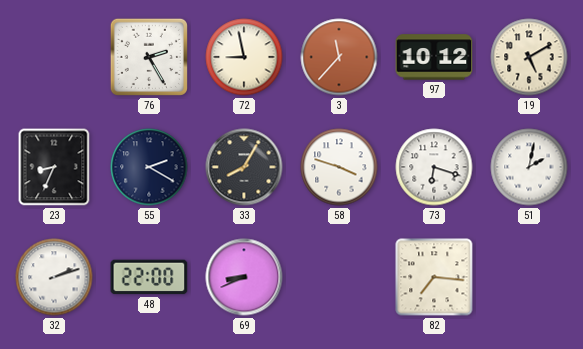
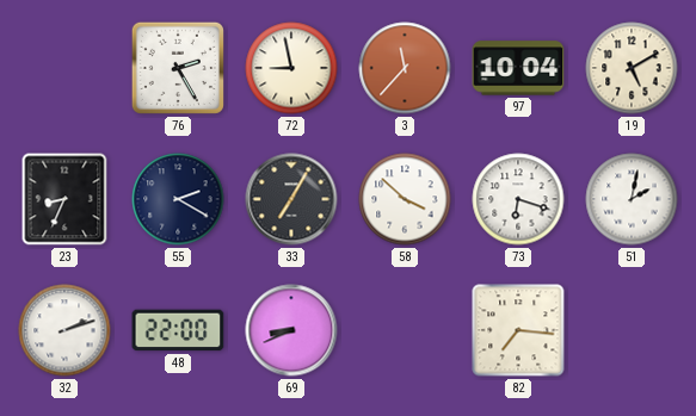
97: 10:12 -> 10:04 (518, 68)
33: 8:05 -> 7:05 (291, 199)
58: 3:48 -> 3:52 (405, 199)
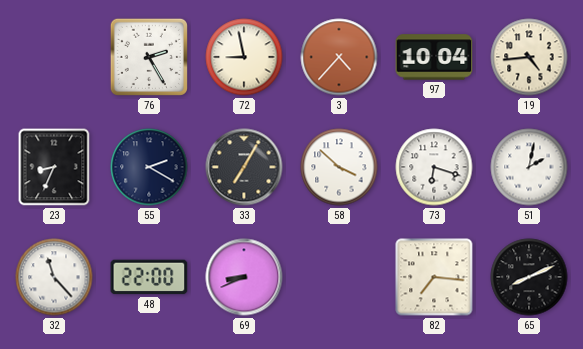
3: 11:37 -> 4:37 (339, 57)
19: 5:10 -> 4:44 (529, 57)
32: 2:12 -> 11:23 (54, 277)
65: none -> 8:11 (529, 277)
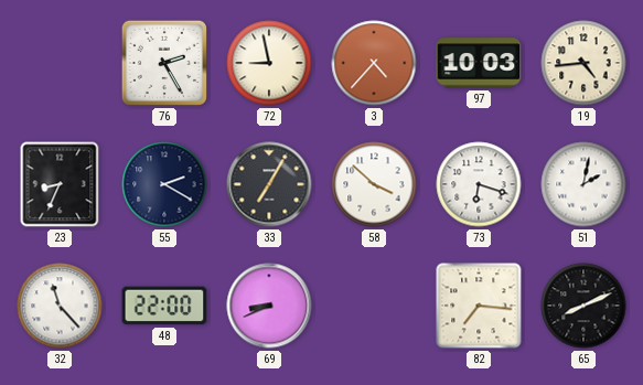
97: 10:04 -> 10:03 (479, 63)
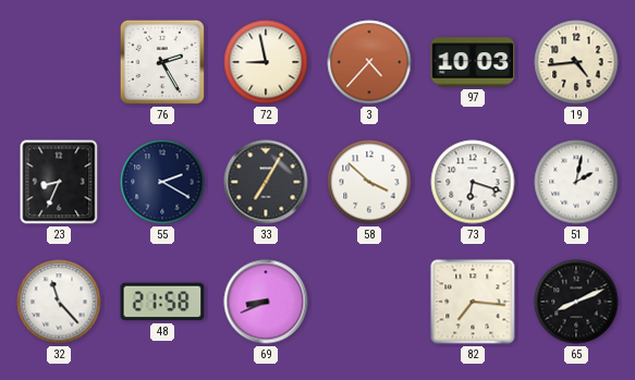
48: 22:00 -> 21:58 (162, 302)
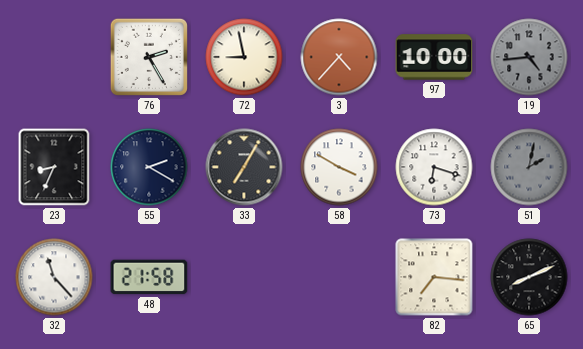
97: 10:03 -> 10:00 (434, 57)
19 dial: cream -> grey (529, 57)
58: 3:52 -> 3:50 (339, 167)
51 dial: white -> grey (529, 167)
69: 8:41 -> none (266, 302)
